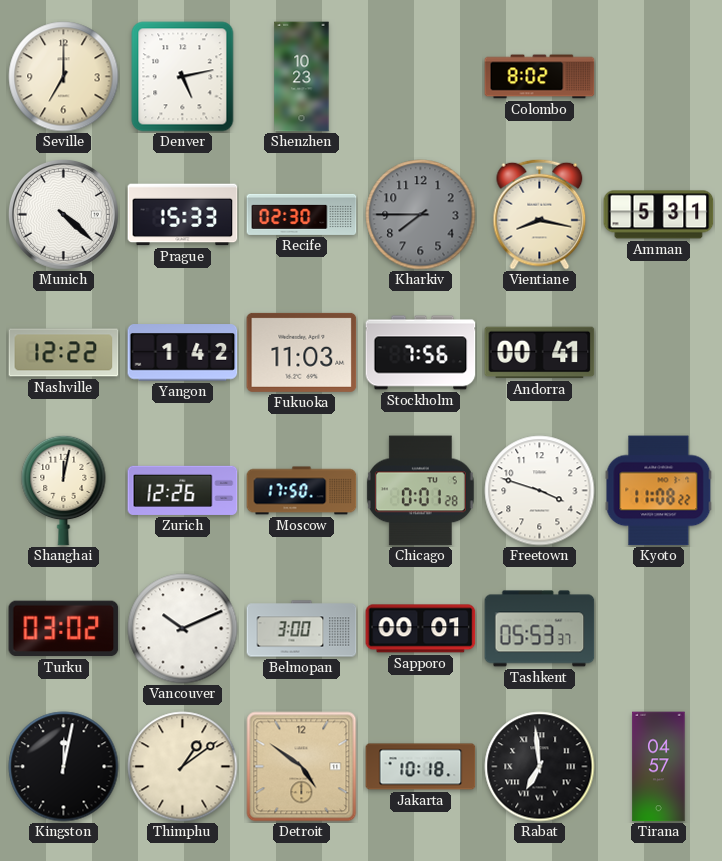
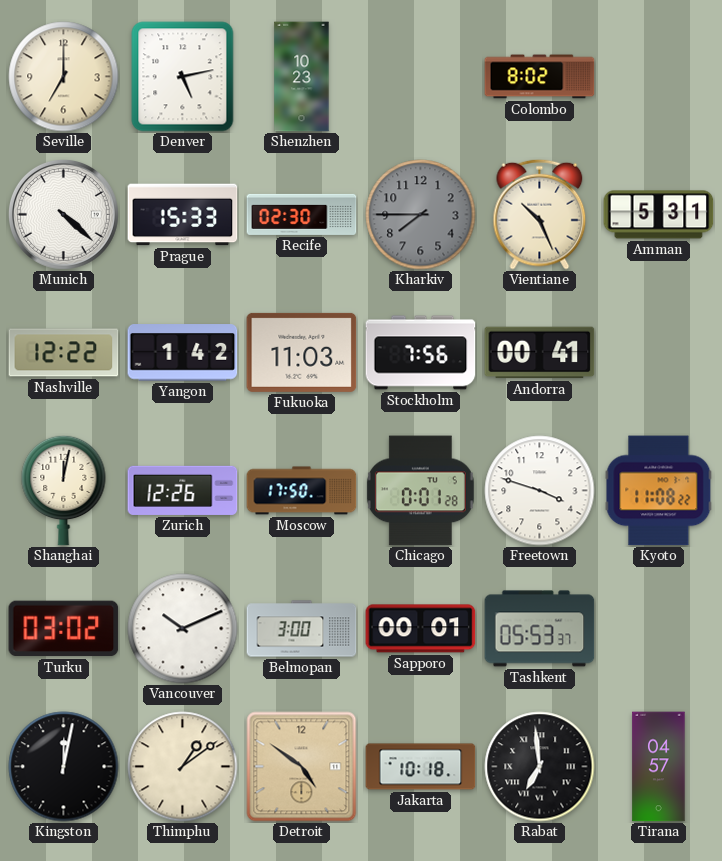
Vientiane: 8:17 -> 10:26 (540, 214)
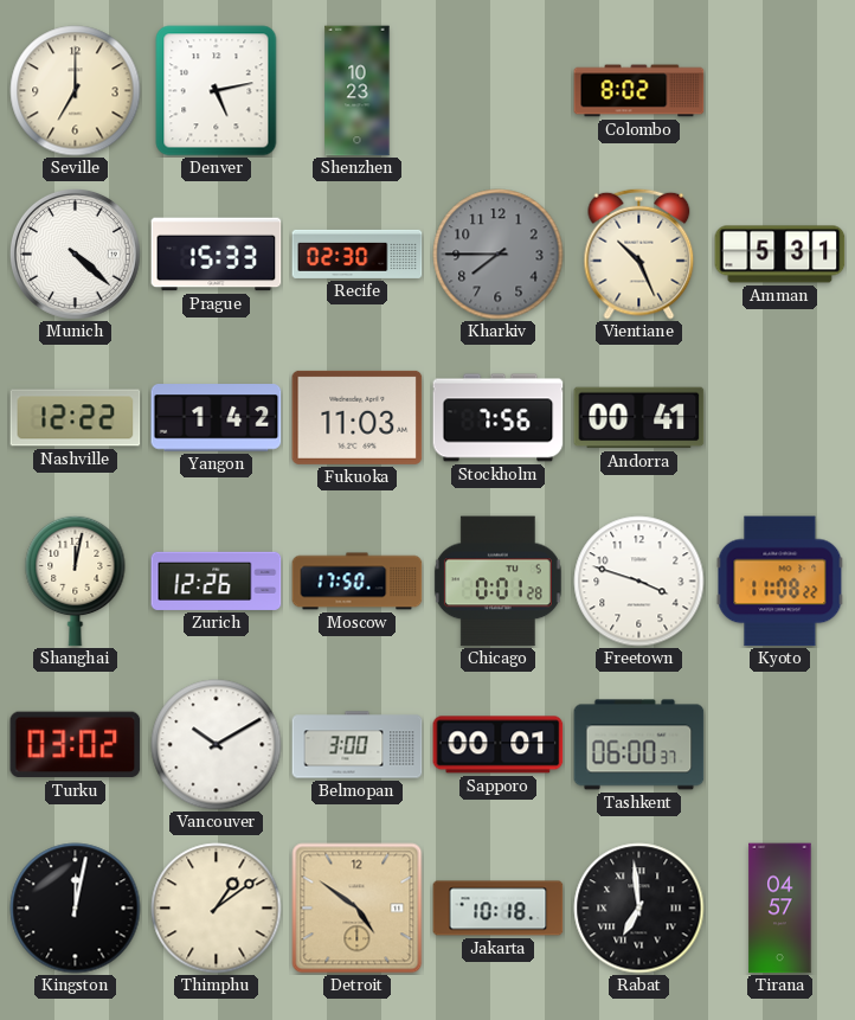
Vancouver: 10:11 -> 10:10 (217, 745)
Tashkent: 05:53 -> 06:00 (639, 745)
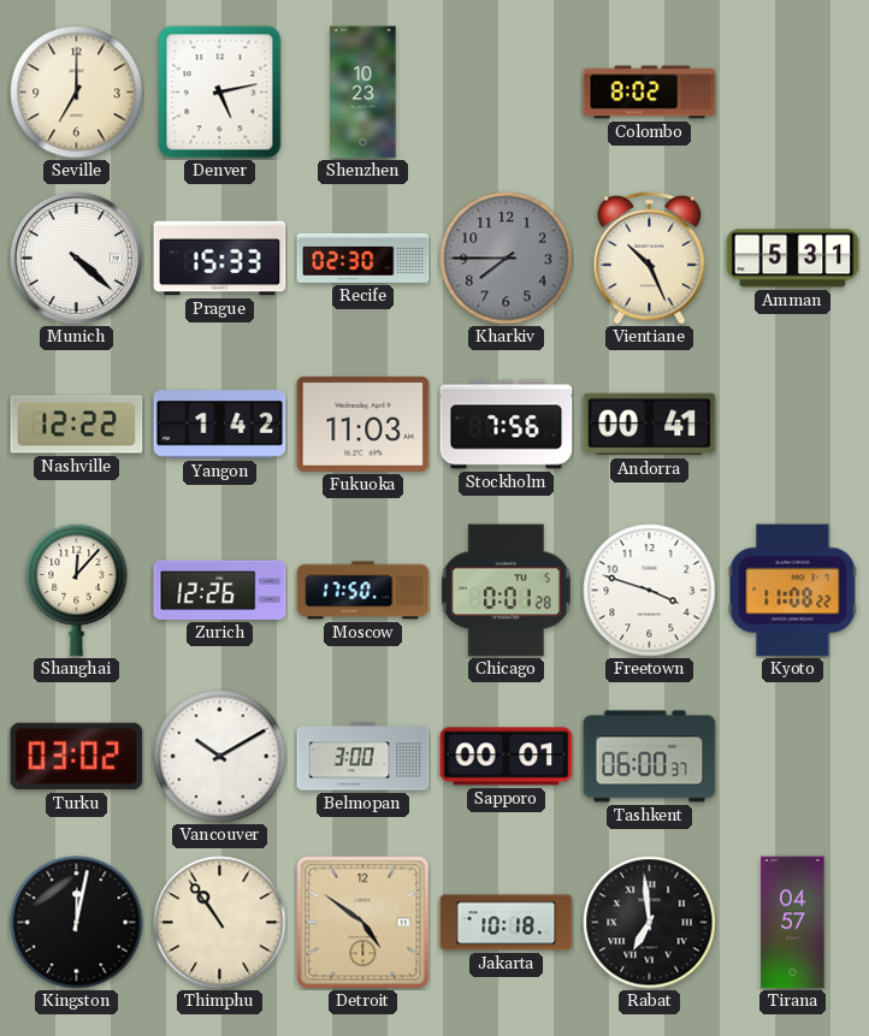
Shanghai: 12:02 -> 12:07 (77, 590)
Thimphu: 1:09 -> 10:54 (220, 923)
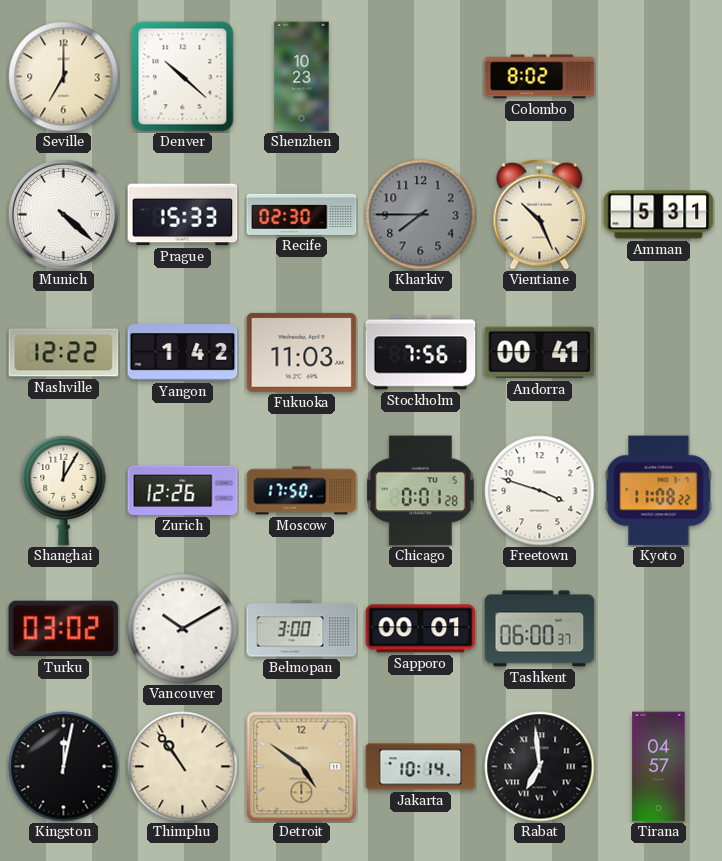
Denver: 5:13 -> 10:22 (183, 77)
Shanghai: 12:07 -> 12:05 (64, 490)
Jakarta: 10:18 -> 10:14 (421, 767)
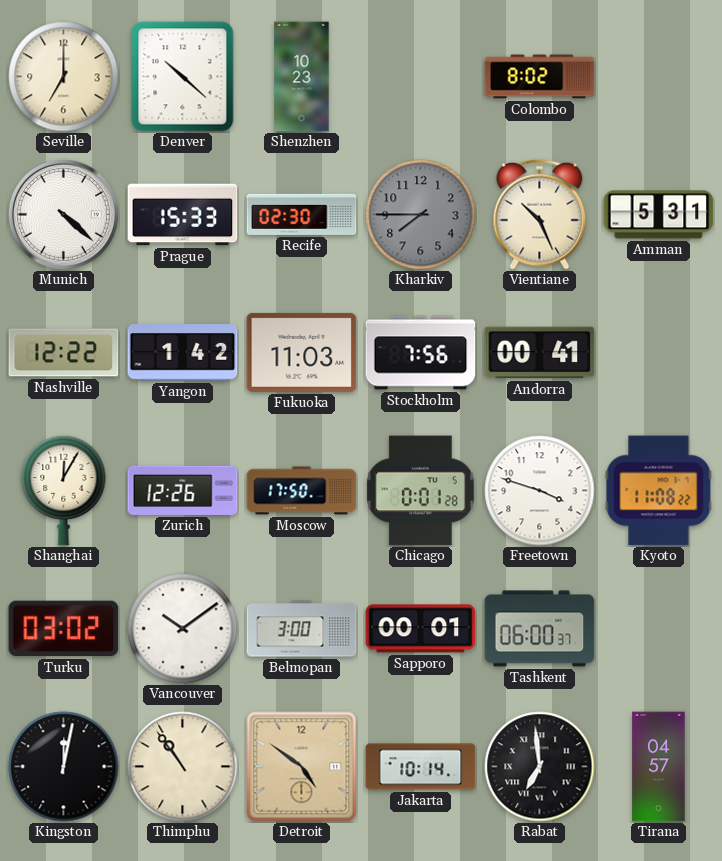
Vancouver: 10:10 -> 10:09 (183, 629)
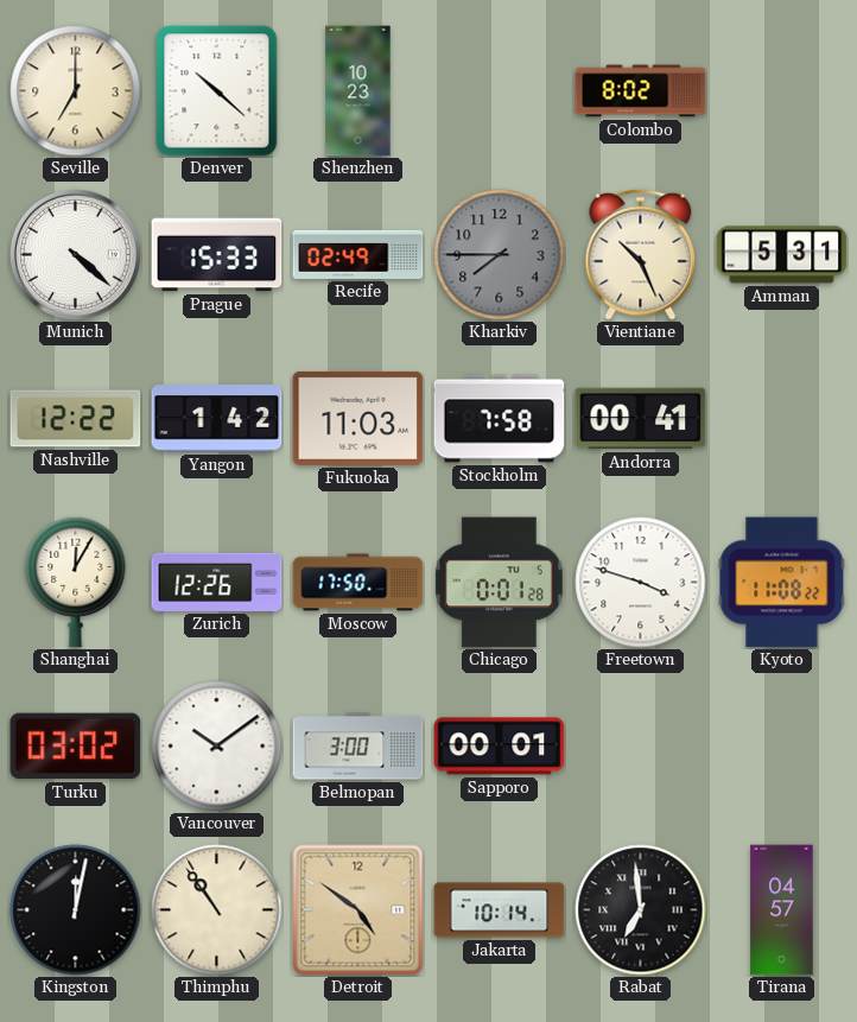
Recife: 02:30 -> 02:49 (358, 254)
Stockholm: 7:56 -> 7:58 (500, 419)
Tashkent: 06:00 -> none (540, 629)
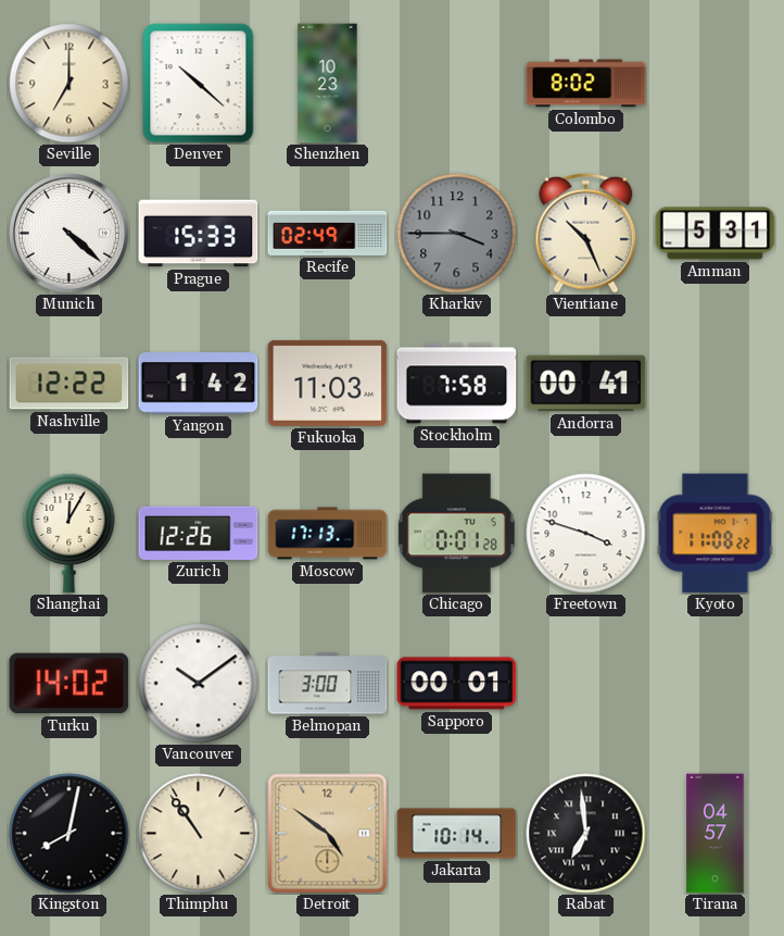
Kharkiv: 7:45 -> 3:45 (457, 234)
Moscow: 17:50 -> 17:13 (328, 534)
Turku: 03:02 -> 14:02 (69, 684)
Kingston: 12:02 -> 8:02 (69, 834)
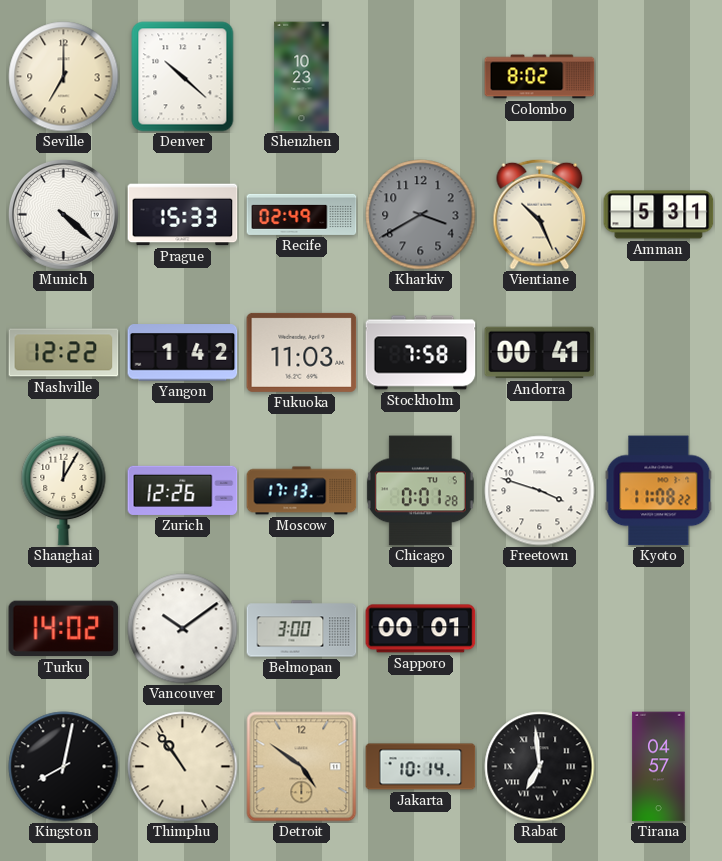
Kharkiv: 3:45 -> 3:40 (421, 215)
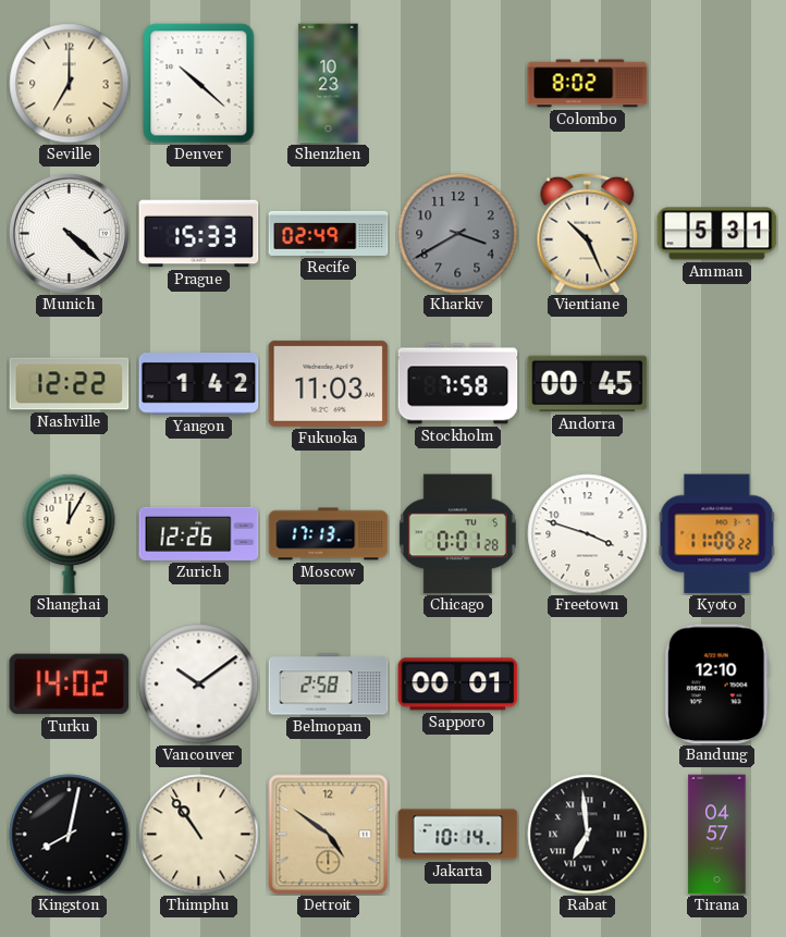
Andorra: 00:41 -> 00:45 (588, 384)
Belmopan: 3:00 -> 2:58 (329, 685)
Bandung: none -> 12:10 (716, 685)
